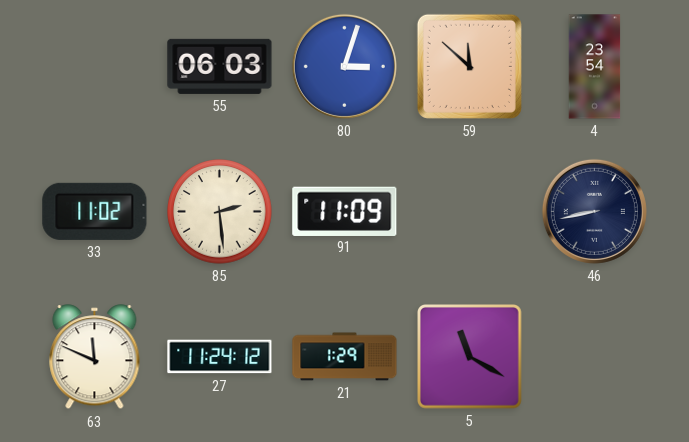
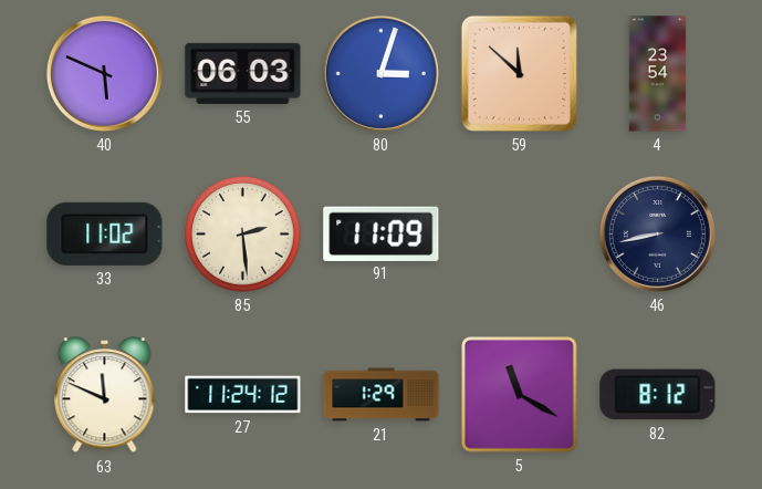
40: none -> 5:49 (104, 73)
82: none -> 8:12 (658, 395)
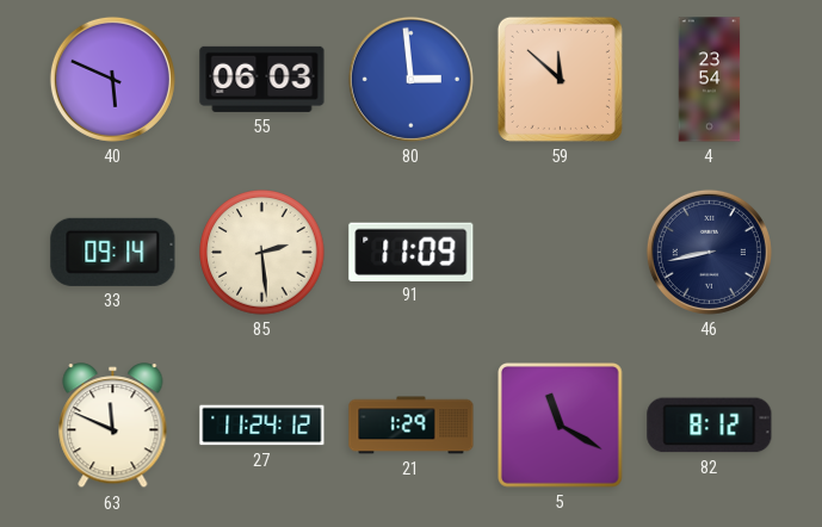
80: 3:03 -> 2:59 (410, 79)
33: 11:02 -> 09:14 (113, 252)
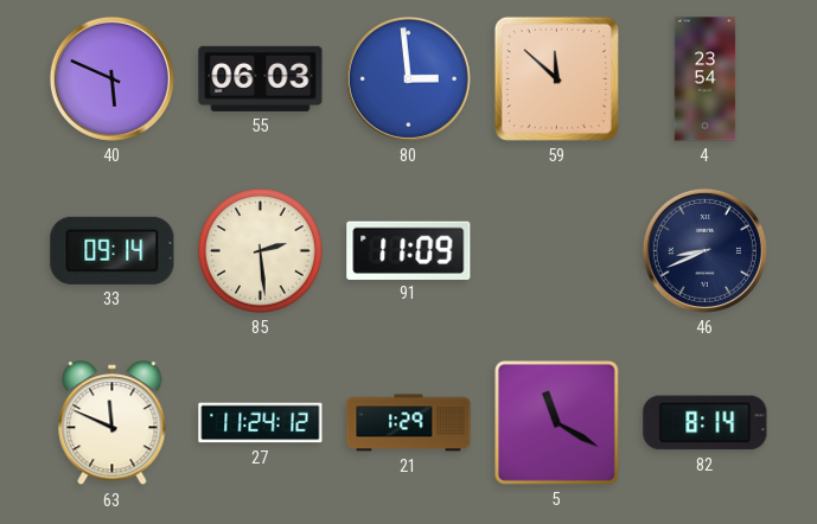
46: 8:43 -> 8:41 (704, 250)
82: 8:12 -> 8:14 (706, 423)
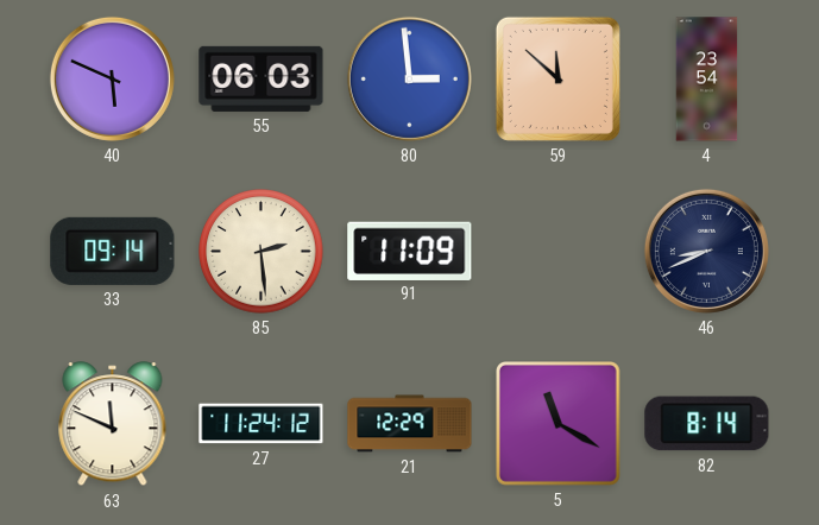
21: 1:29 -> 12:29 (410, 424)
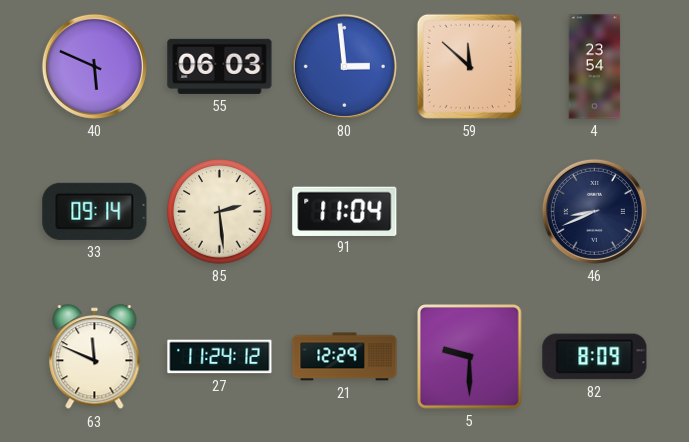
91: 11:09 -> 11:04 (345, 211)
5: 11:20 -> 9:30 (470, 357)
82: 8:14 -> 8:09 (595, 357)
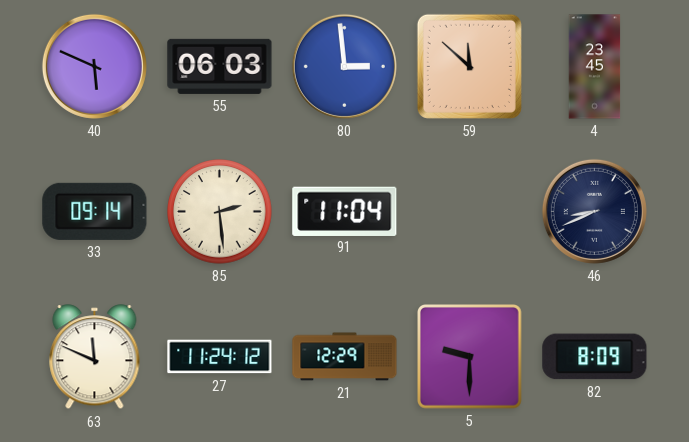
4: 23:54 -> 23:45 (595, 67)
